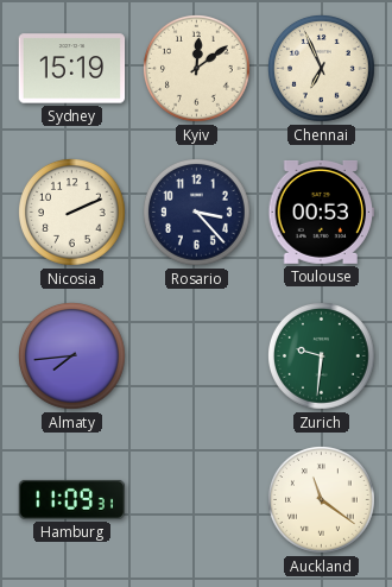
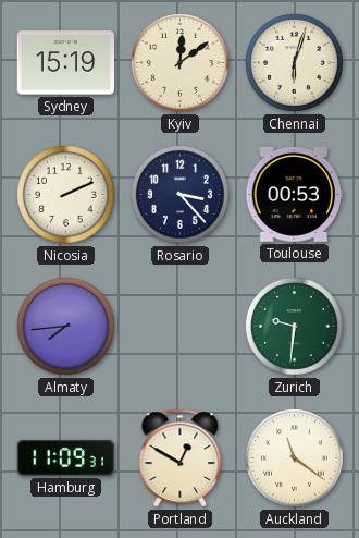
Chennai: 6:56 -> 6:03 (295, 63)
Portland: none -> 12:50 (181, 458)
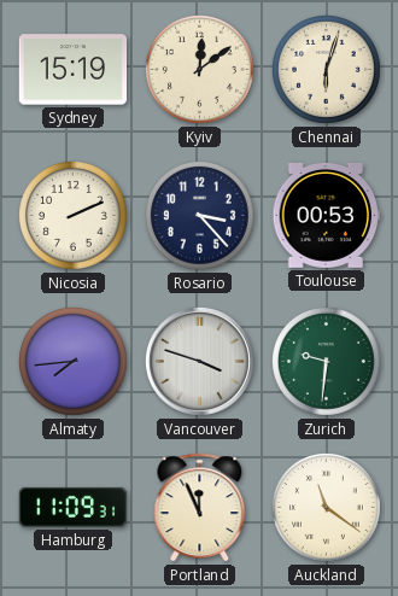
Vancouver: none -> 3:48 (200, 361)
Portland: 12:50 -> 11:56 (200, 508)
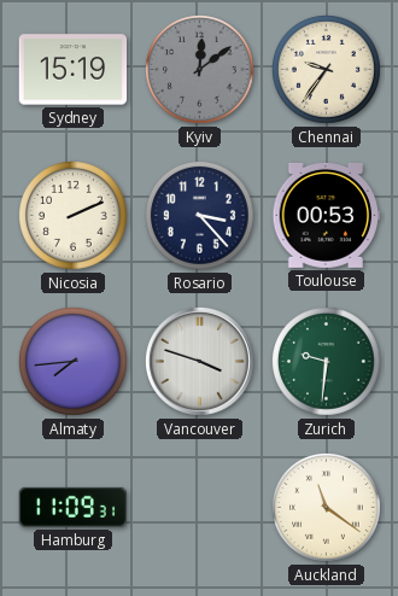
Kyiv dial: cream -> grey (200, 70)
Chennai: 6:03 -> 9:36 (327, 70)
Portland: 11:56 -> none (200, 508)
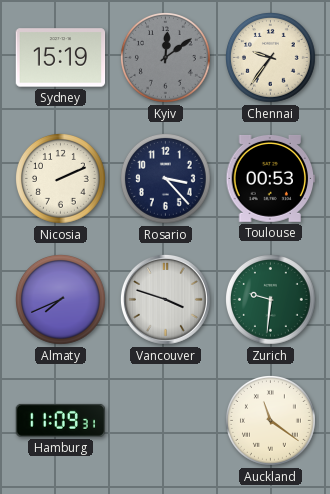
Almaty: 7:44 -> 7:41 (61, 300)
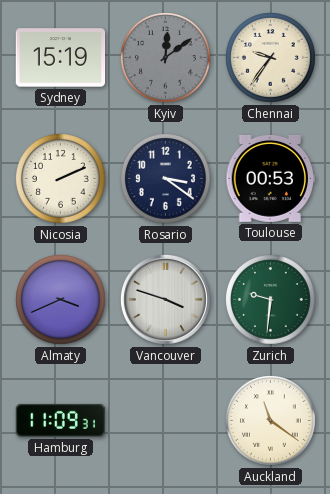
Rosario: 3:23 -> 3:21 (166, 179)
Almaty: 7:41 -> 3:41 (61, 300)
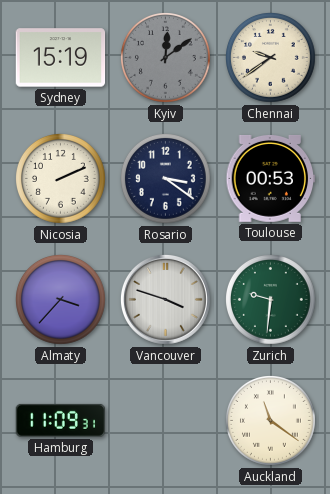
Chennai: 9:36 -> 9:39 (271, 58)
Almaty: 3:41 -> 3:37 (61, 300)
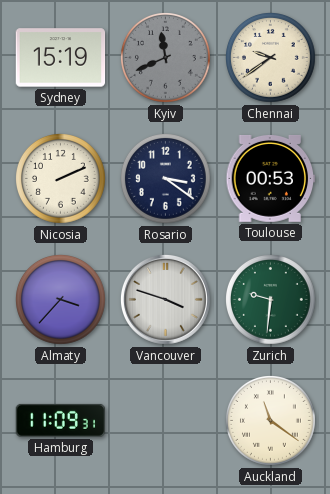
Kyiv: 12:09 -> 11:41 (166, 58)
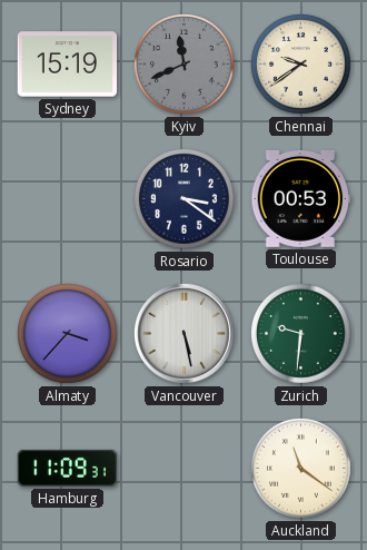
Nicosia: 2:11 -> none (61, 179)
Vancouver: 3:48 -> 5:28 (185, 333)
